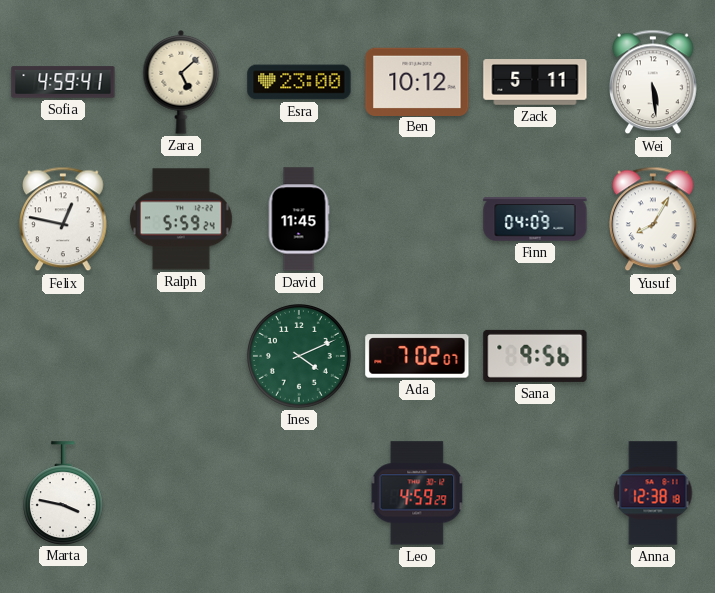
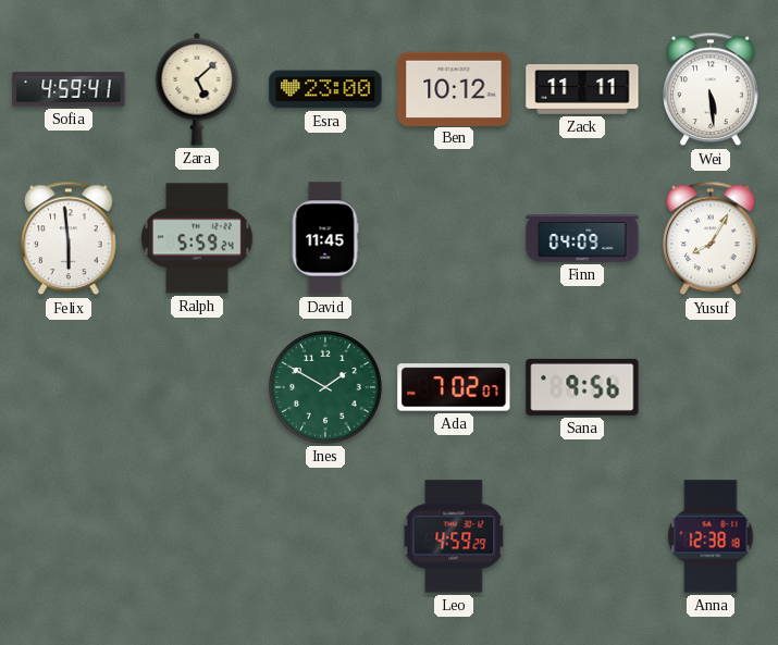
Zack: 5:11 -> 11:11 (582, 89)
Felix: 12:47 -> 5:59 (70, 238)
Ines: 4:11 -> 1:50 (326, 388)
Marta: 3:47 -> none (63, 493)
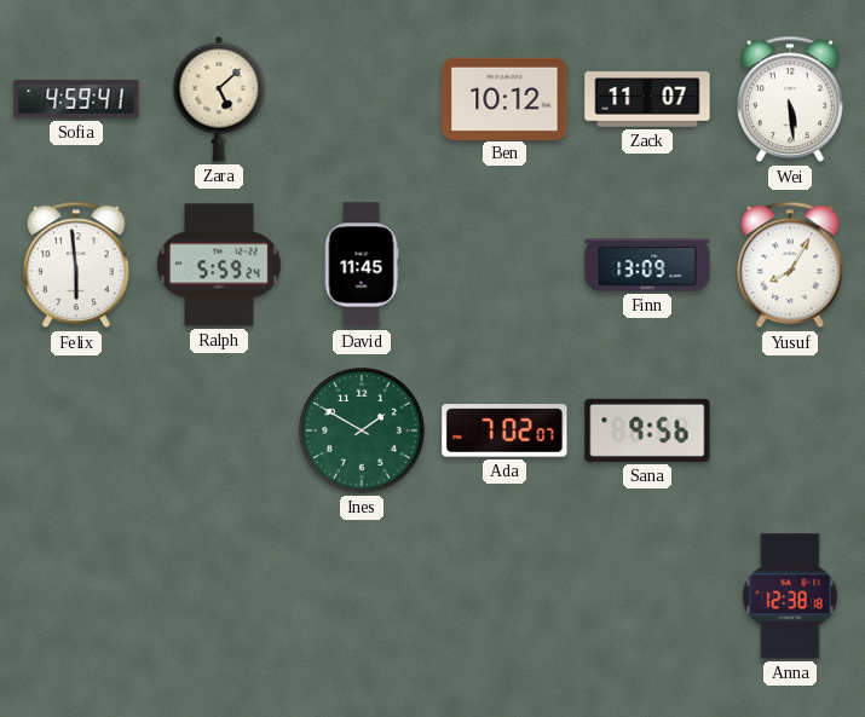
Esra: 23:00 -> none (325, 89)
Zack: 11:11 -> 11:07 (647, 99)
Finn: 04:09 -> 13:09 (647, 265)
Leo: 4:59 -> none (454, 536)
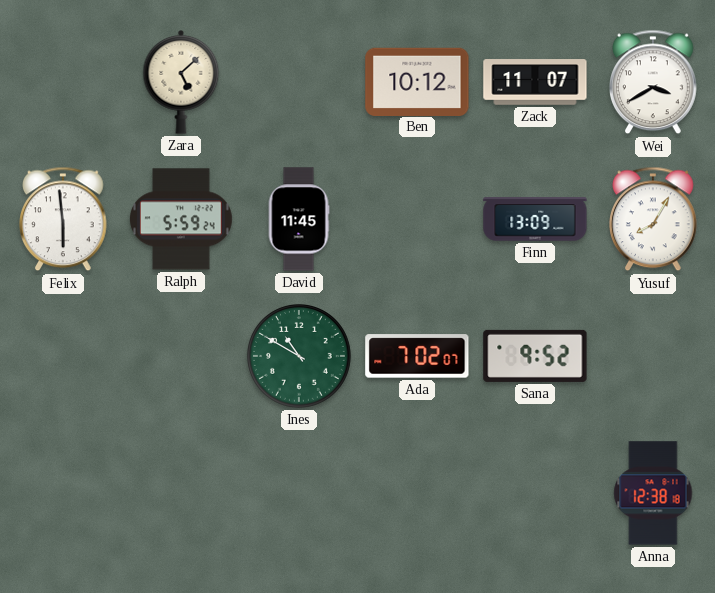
Sofia: 4:59 -> none (76, 99)
Wei: 5:29 -> 3:40 (654, 82)
Ines: 1:50 -> 10:50 (300, 357)
Sana: 9:56 -> 9:52 (535, 356)
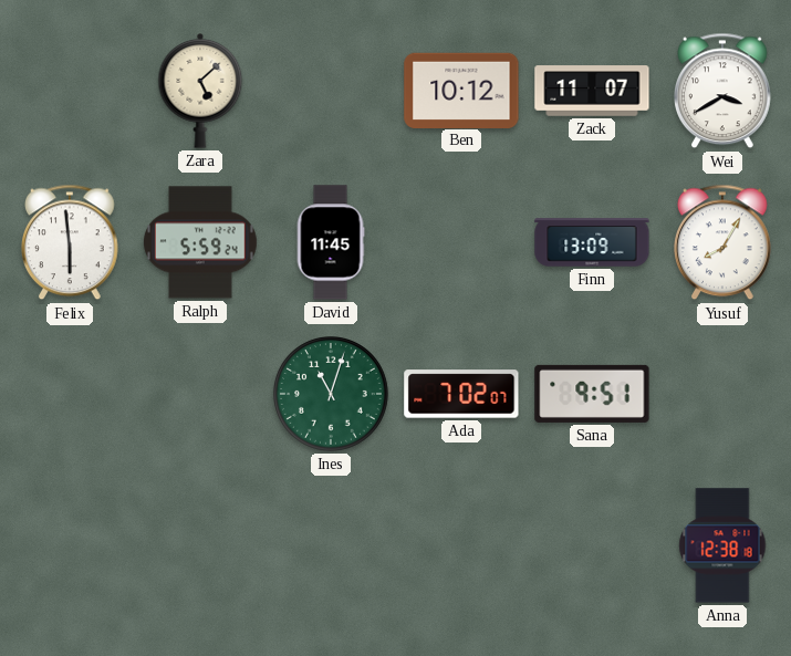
Ines: 10:50 -> 11:03 (332, 395)
Sana: 9:52 -> 9:51 (592, 394)
